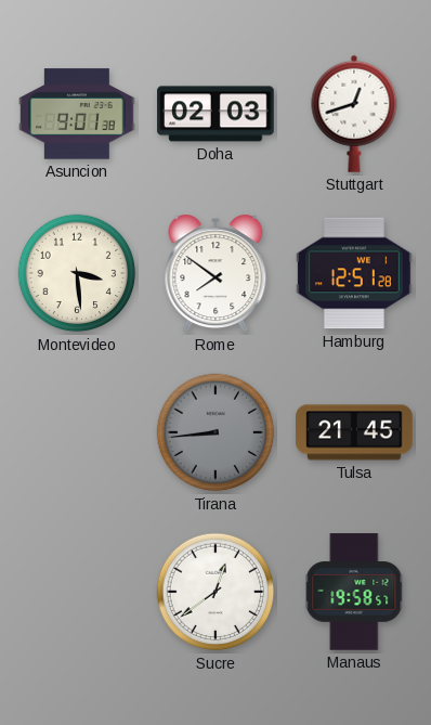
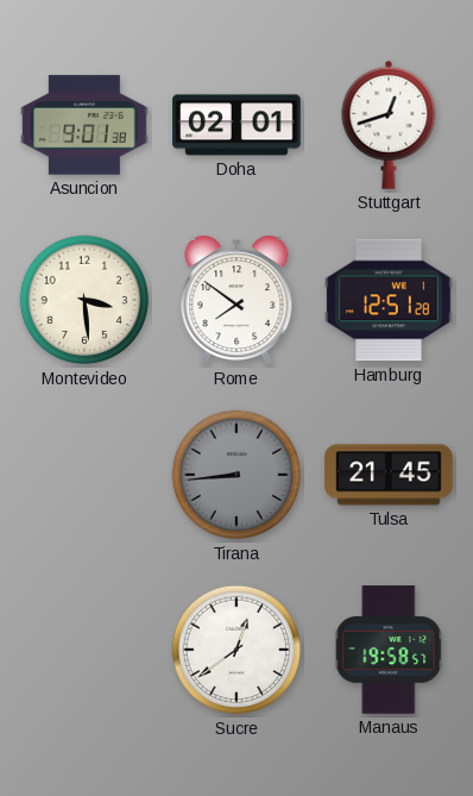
Doha: 02:03 -> 02:01 (236, 125)
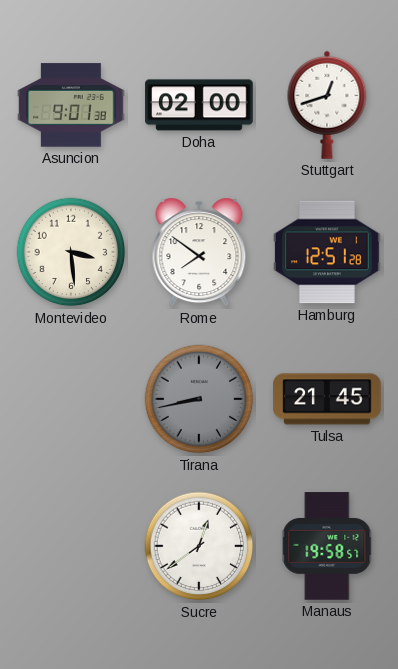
Doha: 02:01 -> 02:00 (199, 105)
Tirana: 8:44 -> 8:43 (199, 399)
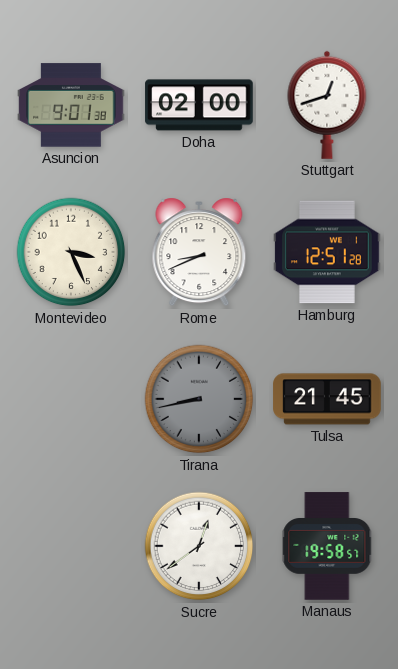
Montevideo: 3:29 -> 3:26 (71, 252)
Rome: 7:51 -> 8:41 (199, 252)
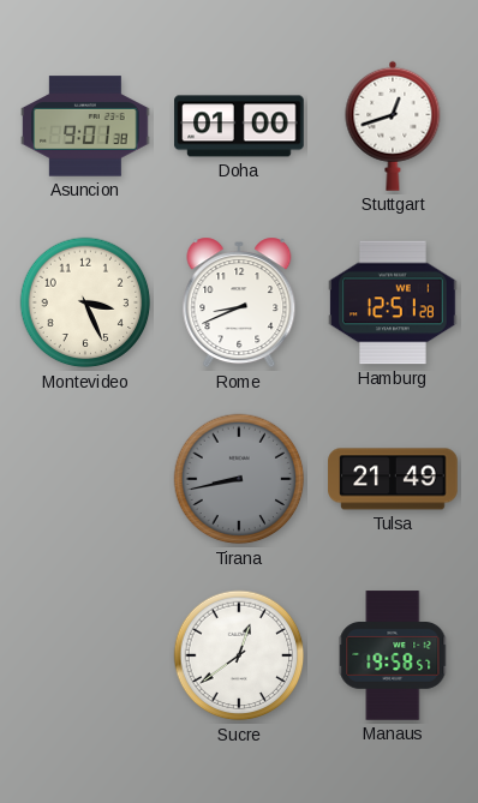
Doha: 02:00 -> 01:00 (239, 126)
Tulsa: 21:45 -> 21:49 (393, 479)
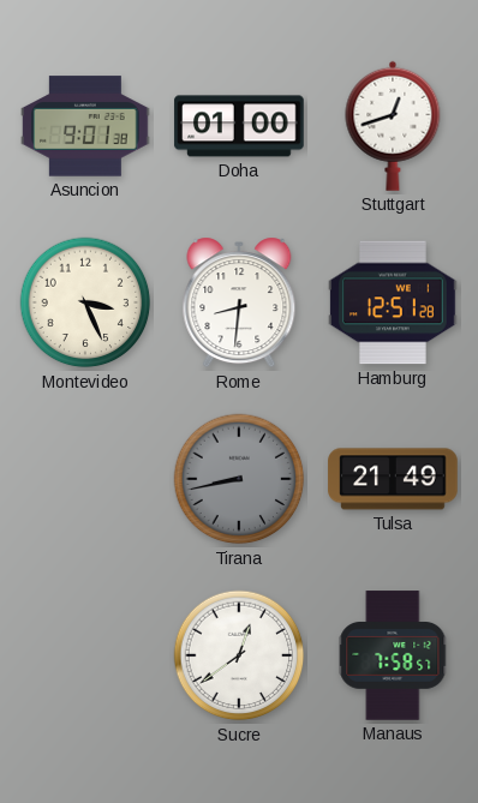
Rome: 8:41 -> 8:31 (239, 302)
Manaus: 19:58 -> 7:58 (393, 655)
